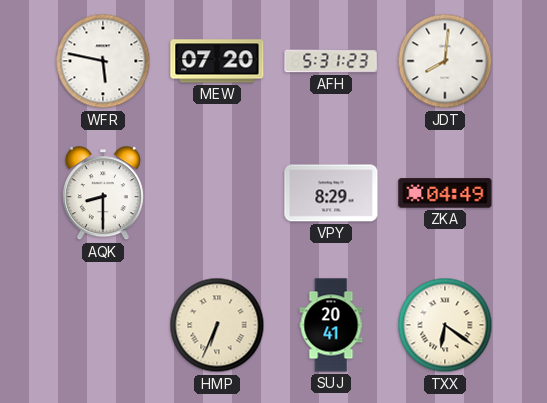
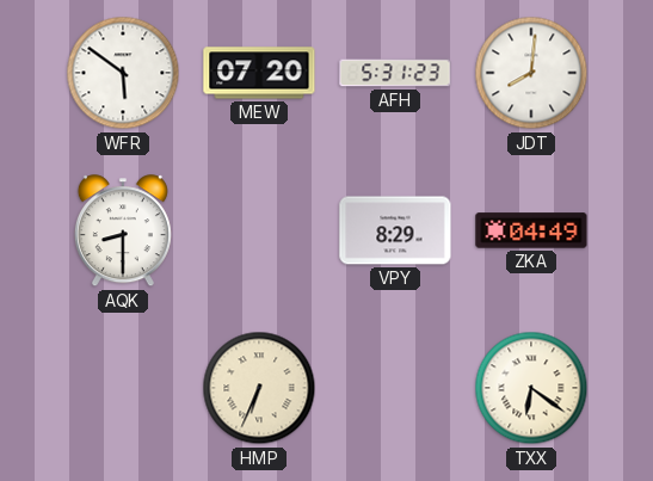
WFR: 5:47 -> 5:51 (123, 73)
SUJ: 20:41 -> none (331, 325)
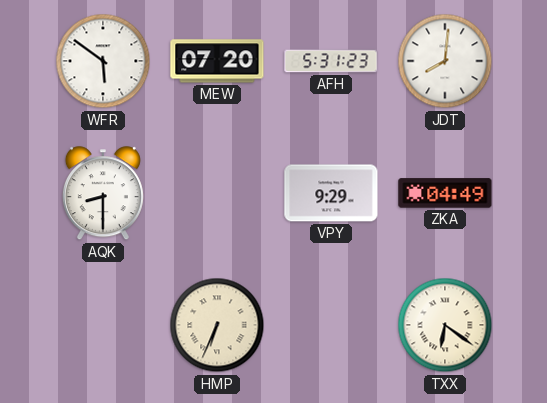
VPY: 8:29 -> 9:29 (331, 193)
